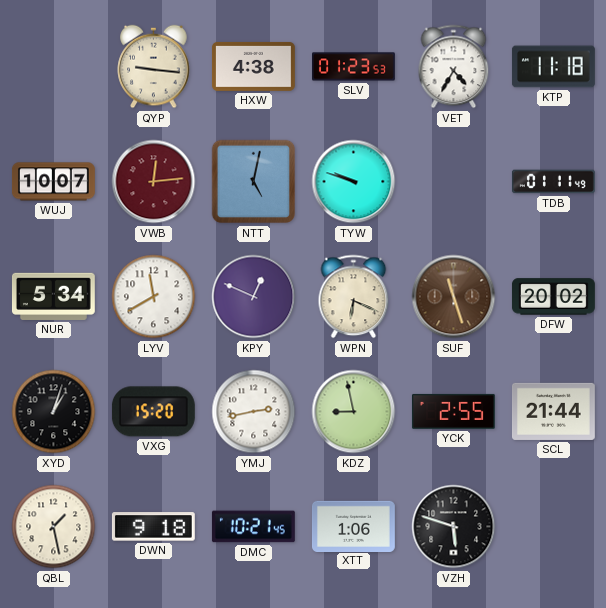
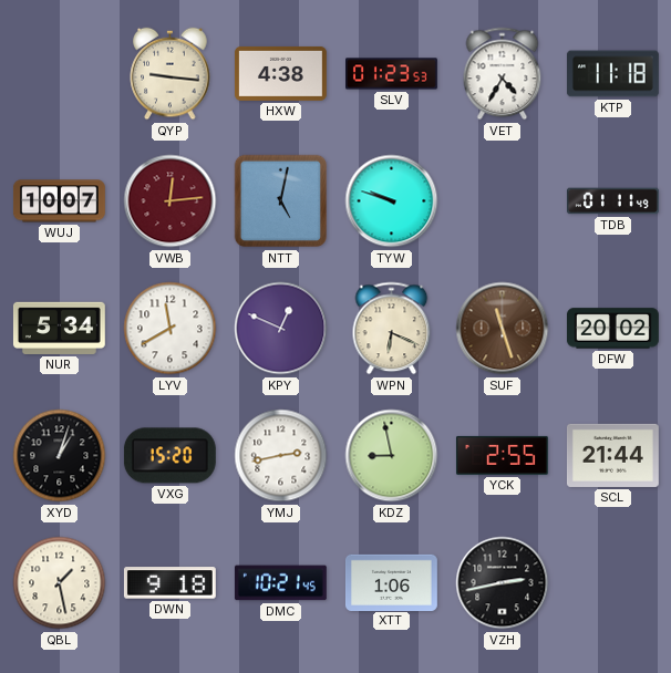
VZH: 5:48 -> 2:43 (503, 583)
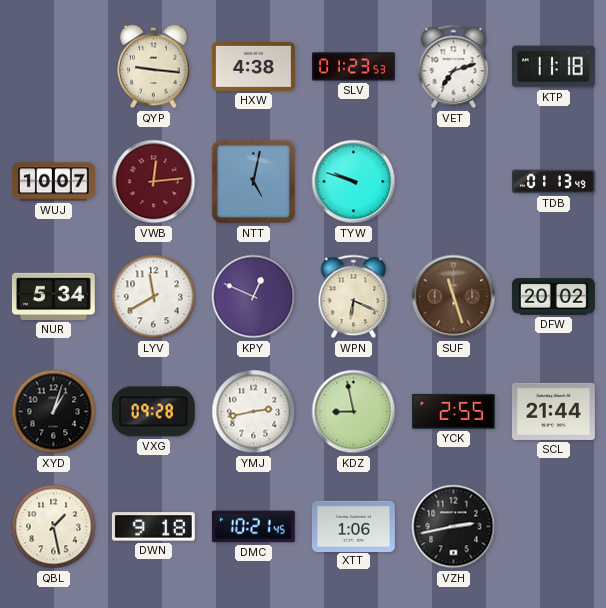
VET: 4:35 -> 7:12 (454, 67)
TDB: 01:11 -> 01:13 (553, 182)
VXG: 15:20 -> 09:28 (153, 412)
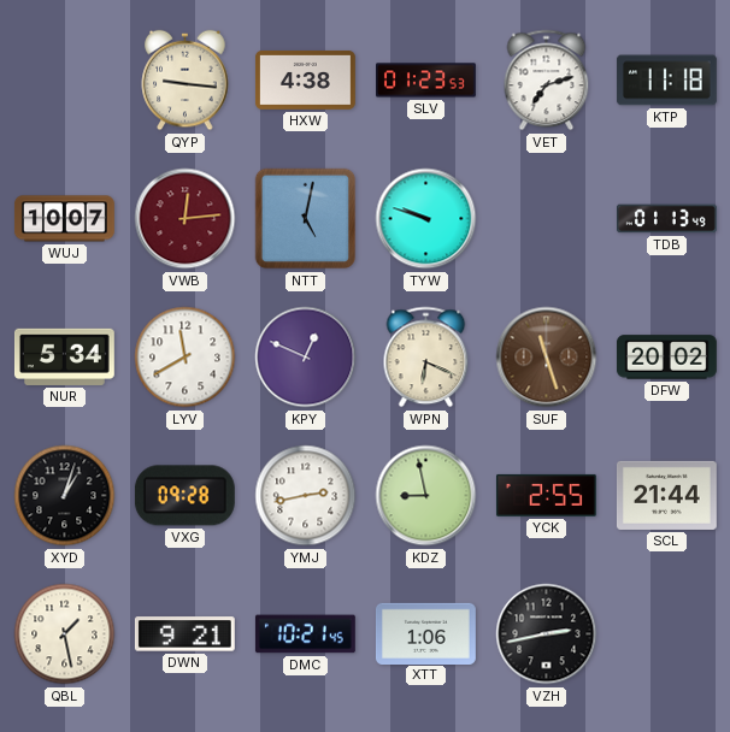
DWN: 9:18 -> 9:21 (184, 634)
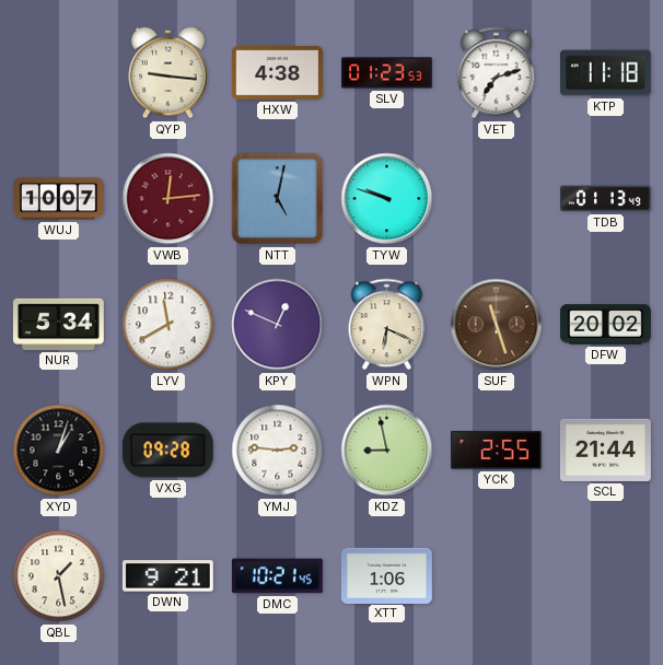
YMJ: 2:43 -> 2:46 (278, 451)
VZH: 2:43 -> none (547, 634)
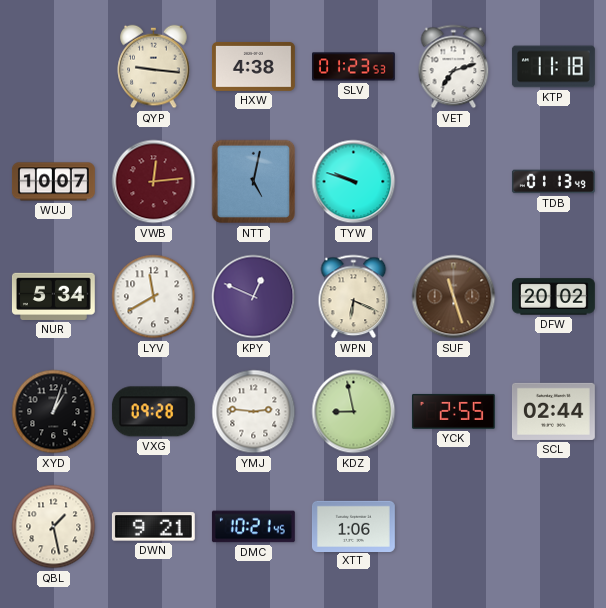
SCL: 21:44 -> 02:44 (553, 411)
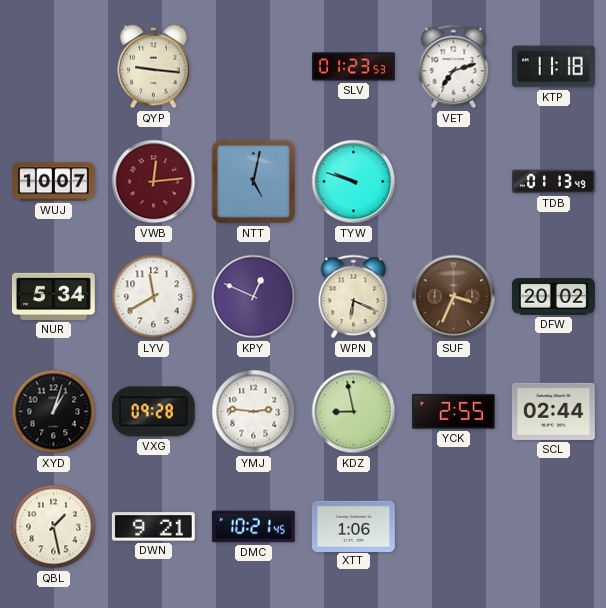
HXW: 4:38 -> none (253, 66)
SUF: 11:27 -> 3:34 (454, 297)
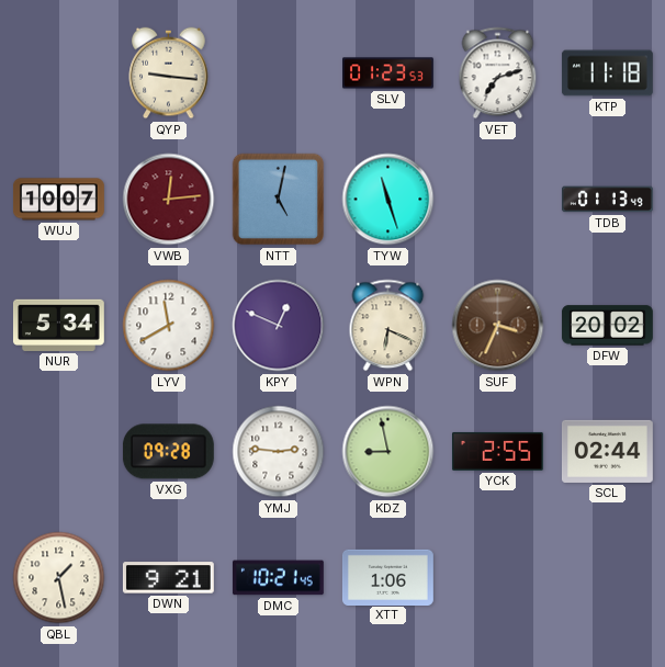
TYW: 9:48 -> 11:27 (388, 200)
XYD: 1:03 -> none (54, 412)
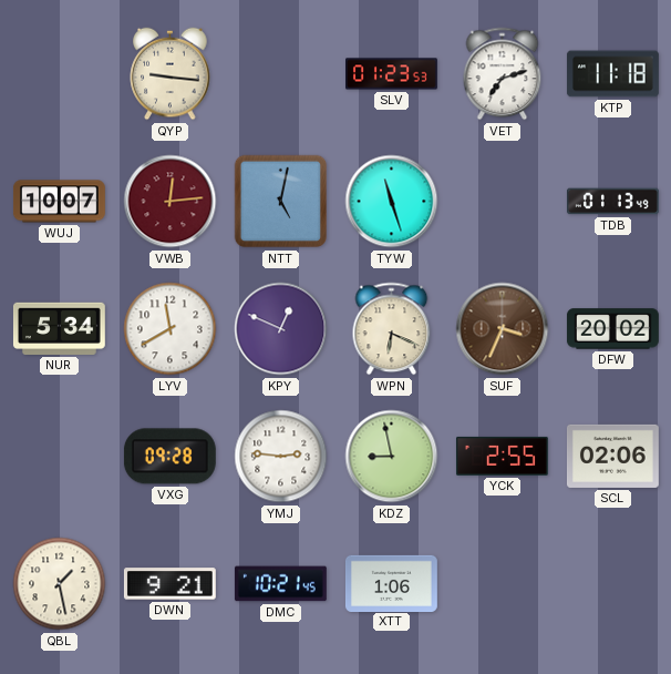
SCL: 02:44 -> 02:06 (612, 456)
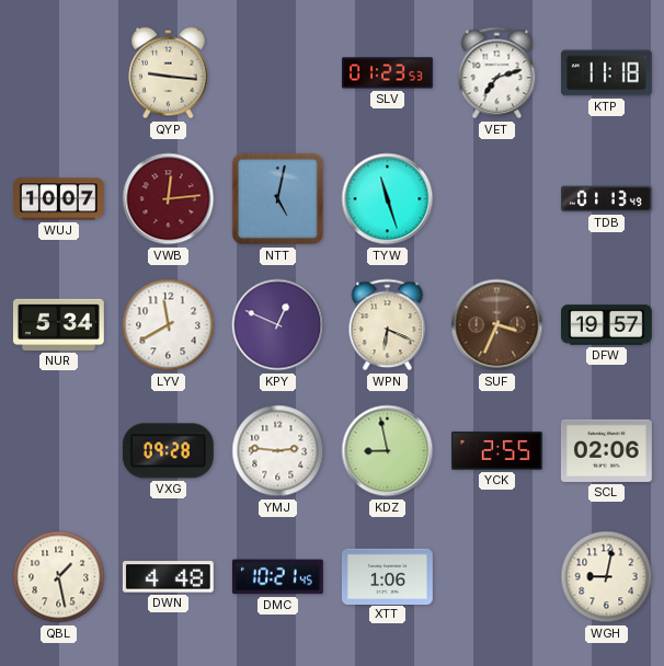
DFW: 20:02 -> 19:57 (607, 325)
DWN: 9:21 -> 4:48 (168, 577)
WGH: none -> 9:02 (607, 577)
